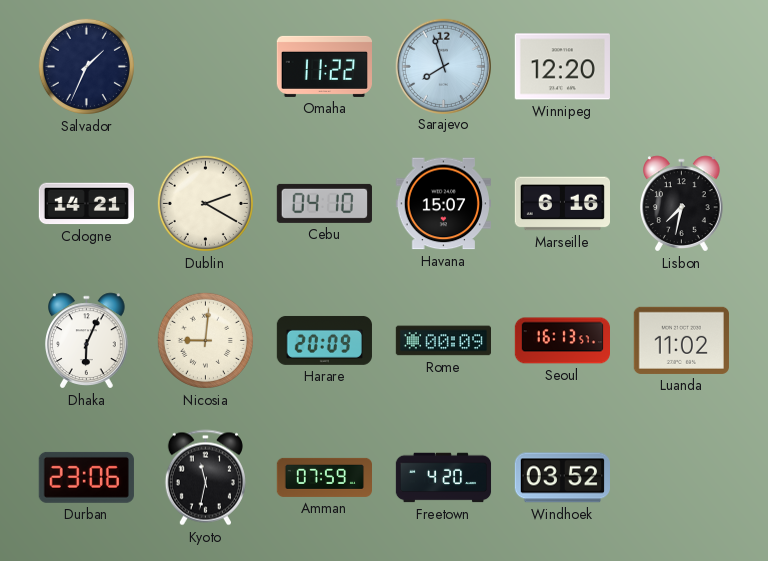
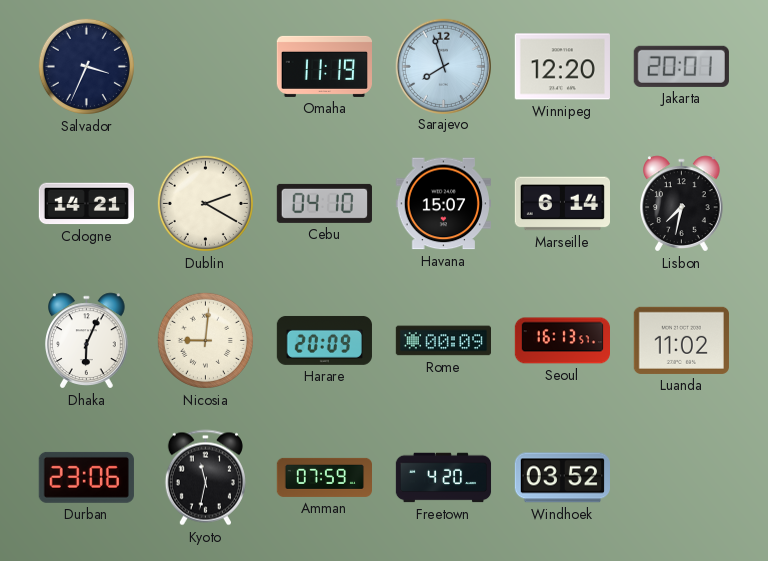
Salvador: 1:34 -> 3:34 (86, 66)
Omaha: 11:22 -> 11:19 (324, 66)
Jakarta: none -> 20:01 (681, 66)
Marseille: 6:16 -> 6:14 (562, 204)
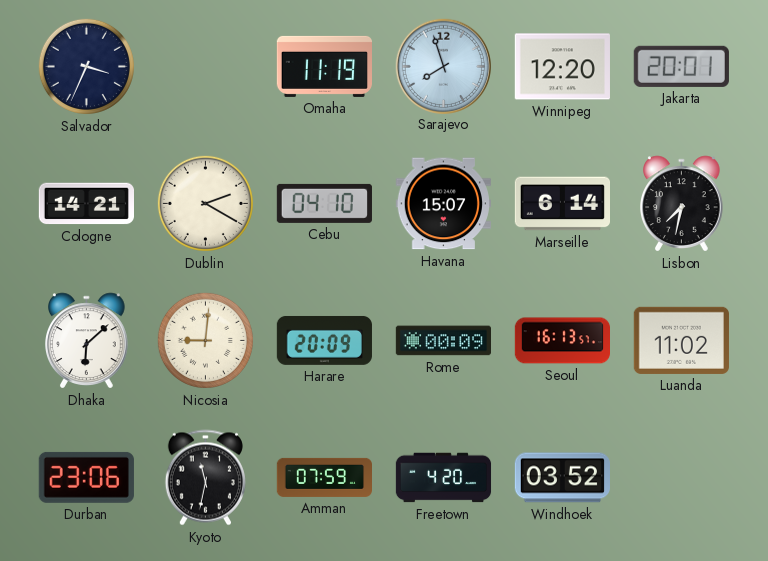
Dhaka: 6:04 -> 6:08 (87, 341)
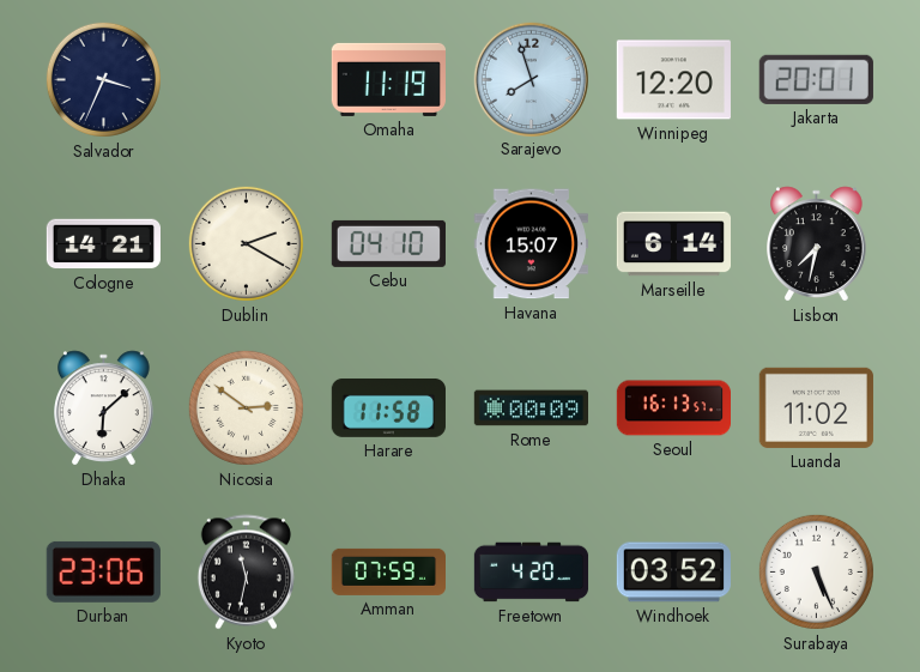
Nicosia: 9:01 -> 2:51 (246, 407)
Harare: 20:09 -> 11:58 (388, 407)
Surabaya: none -> 5:26 (816, 571)
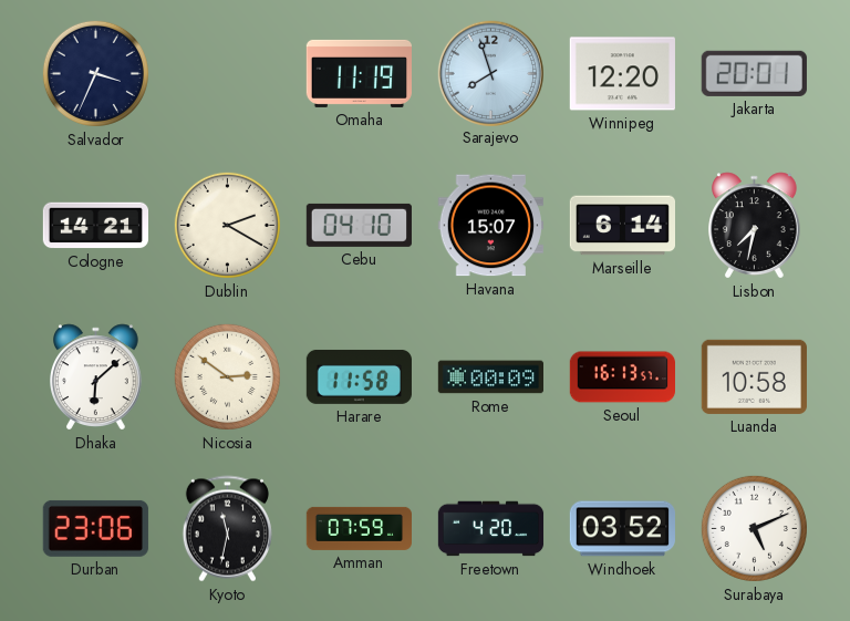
Luanda: 11:02 -> 10:58 (754, 376)
Surabaya: 5:26 -> 5:11 (754, 528)
